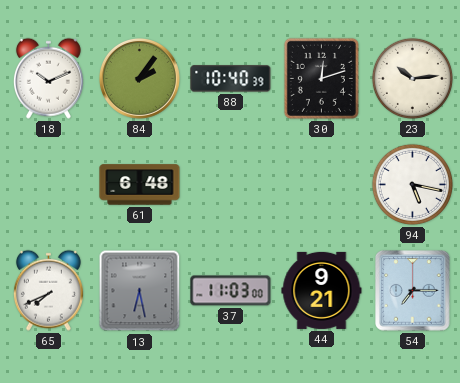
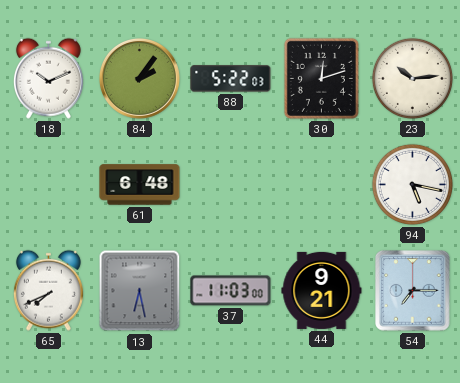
88: 10:40 -> 5:22 (231, 79)
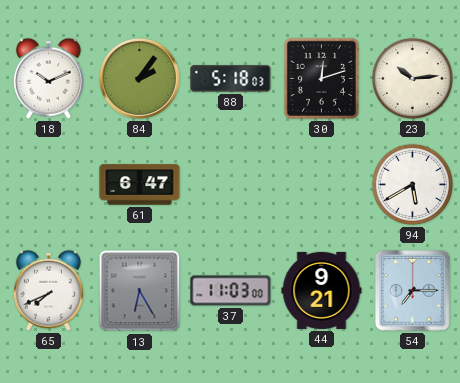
88: 5:22 -> 5:18 (231, 79)
61: 6:48 -> 6:47 (140, 185)
94: 5:17 -> 5:40 (412, 184)
13: 6:28 -> 6:25 (140, 291)
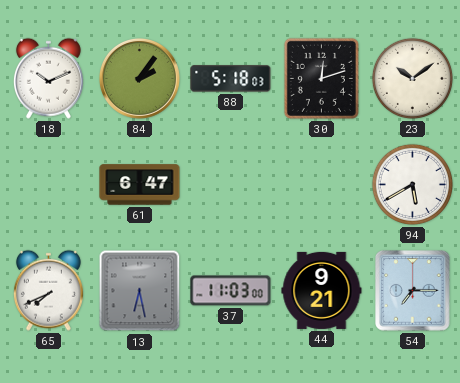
23: 10:14 -> 10:09 (412, 78)
13: 6:25 -> 6:28 (140, 291)
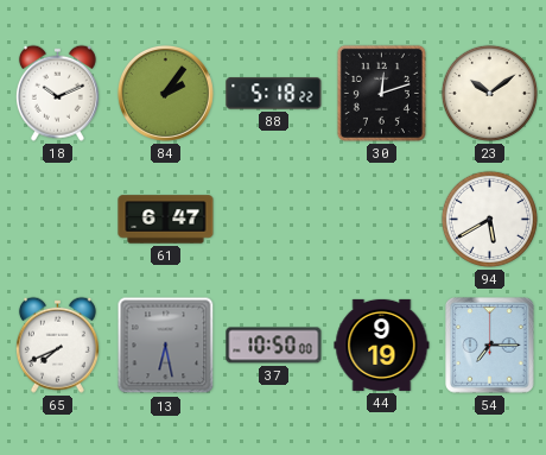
88: 5:18:03 -> 5:18:22 (274, 94)
37: 11:03 -> 10:50 (274, 346)
44: 9:21 -> 9:19 (382, 345)
